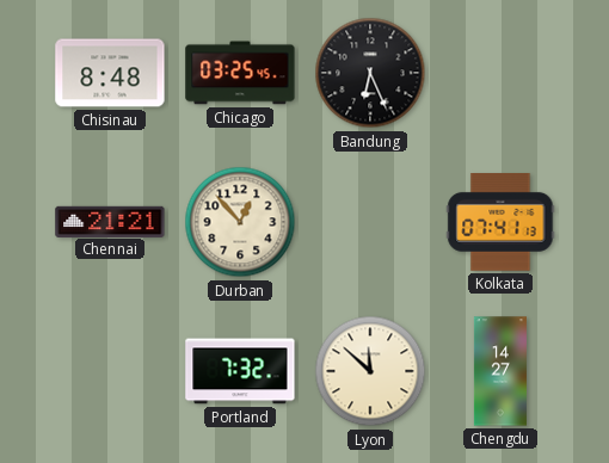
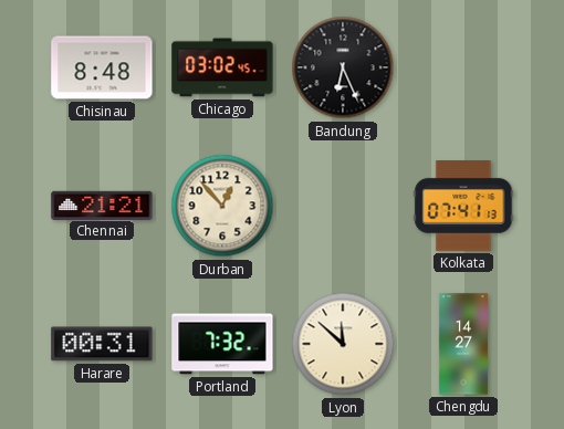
Chicago: 03:25 -> 03:02 (222, 67)
Harare: none -> 00:31 (102, 344)
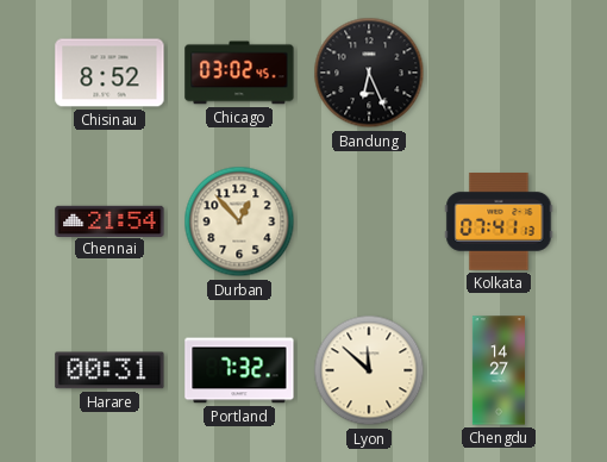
Chisinau: 8:48 -> 8:52 (109, 73)
Chennai: 21:21 -> 21:54 (109, 220)
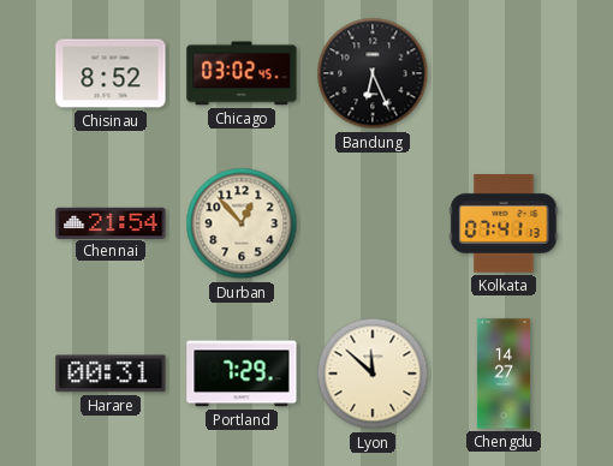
Portland: 7:32 -> 7:29 (242, 374)
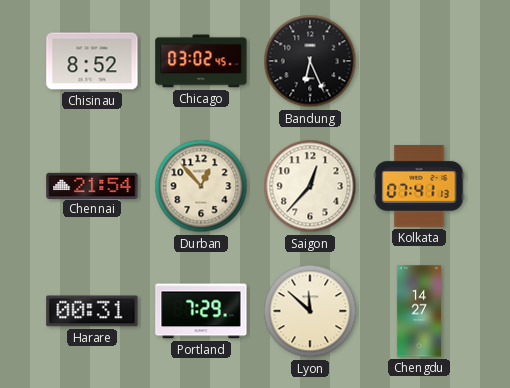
Saigon: none -> 12:37 (310, 186)
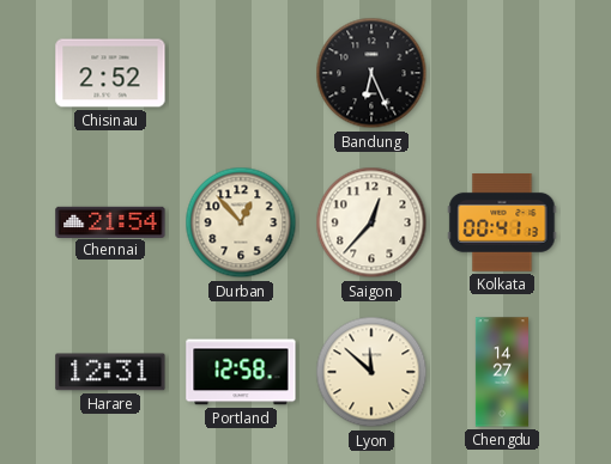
Chisinau: 8:52 -> 2:52 (110, 73)
Chicago: 03:02 -> none (201, 61)
Kolkata: 07:41 -> 00:41 (502, 224)
Harare: 00:31 -> 12:31 (110, 372)
Portland: 7:29 -> 12:58 (241, 372)
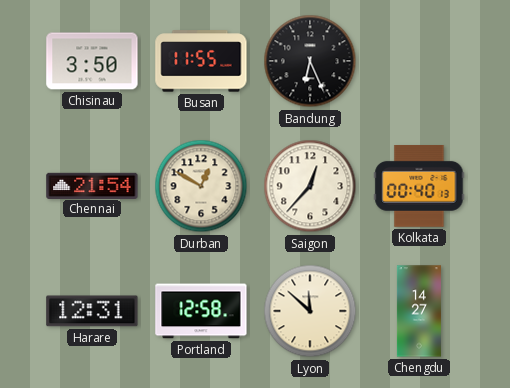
Chisinau: 2:52 -> 3:50 (92, 61)
Busan: none -> 11:55 (201, 61)
Durban: 12:53 -> 12:50 (201, 186)
Kolkata: 00:41 -> 00:40 (419, 187)
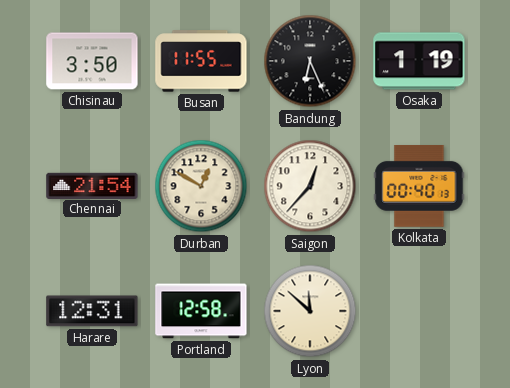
Osaka: none -> 1:19 (419, 61)
Chengdu: 14:27 -> none (419, 311)
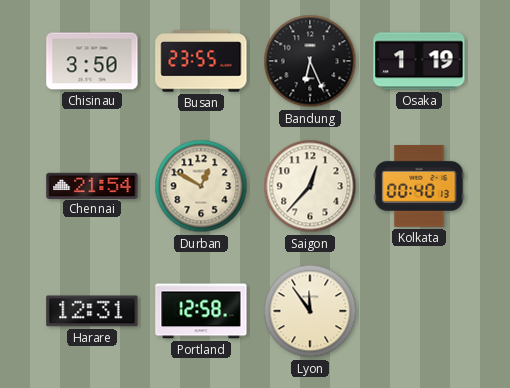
Busan: 11:55 -> 23:55 (201, 61)
Lyon: 11:52 -> 11:54 (310, 311)
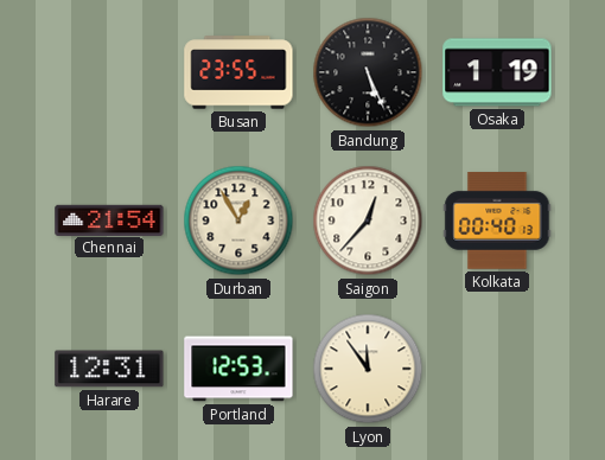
Chisinau: 3:50 -> none (92, 61)
Bandung: 6:26 -> 5:26 (368, 72)
Durban: 12:50 -> 12:55 (238, 221)
Portland: 12:58 -> 12:53 (238, 369)
